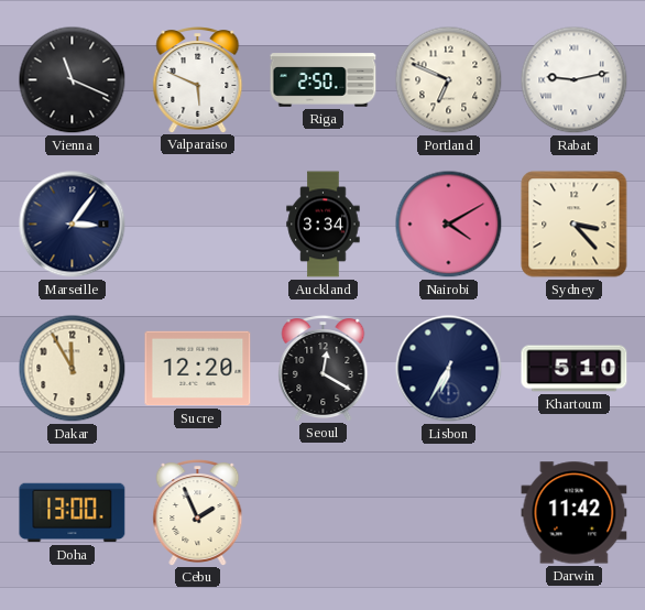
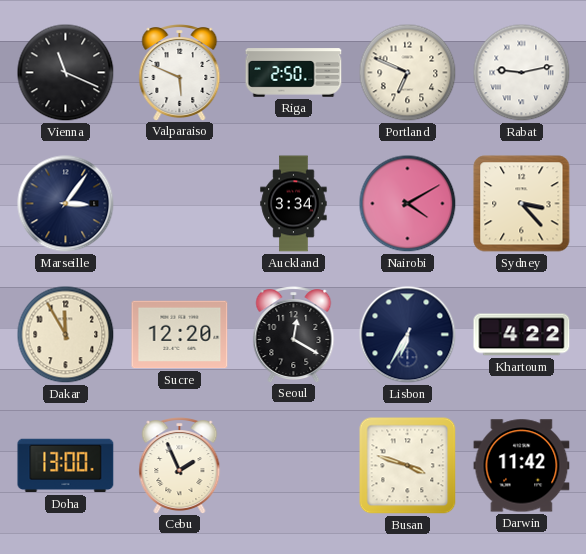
Khartoum: 5:10 -> 4:22 (522, 335)
Busan: none -> 3:48 (408, 466)
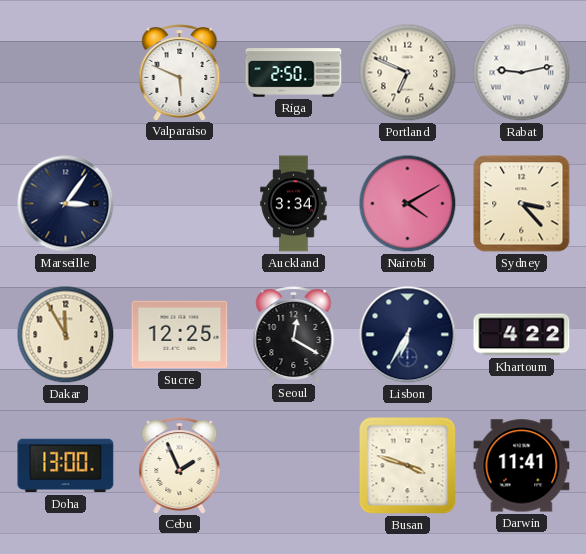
Vienna: 11:19 -> none (66, 73)
Sucre: 12:20 -> 12:25 (180, 335)
Darwin: 11:42 -> 11:41 (522, 466)
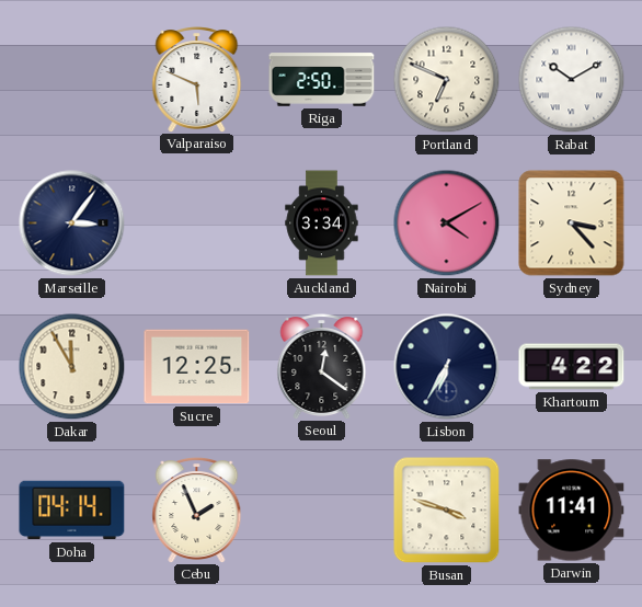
Rabat: 9:13 -> 10:10 (572, 80)
Seoul: 12:20 -> 12:21 (322, 367)
Doha: 13:00 -> 04:14 (72, 511)
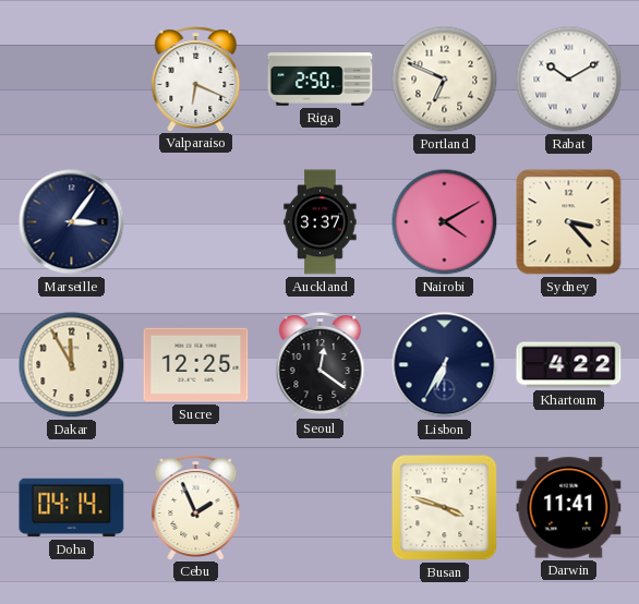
Valparaiso: 5:49 -> 6:19 (196, 80)
Auckland: 3:34 -> 3:37 (321, 222)
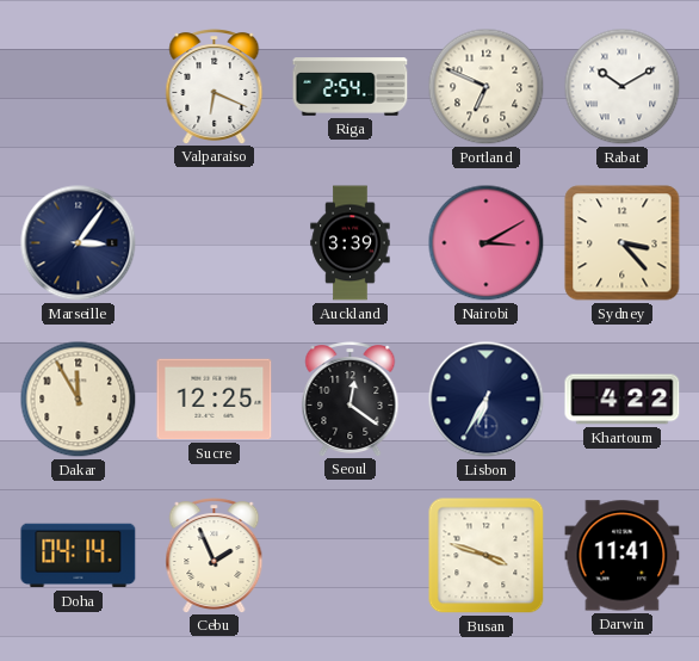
Riga: 2:50 -> 2:54 (351, 87)
Auckland: 3:37 -> 3:39 (351, 243)
Nairobi: 4:10 -> 3:10 (487, 243)
